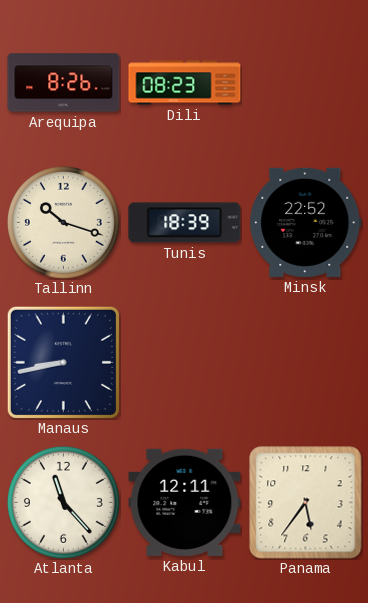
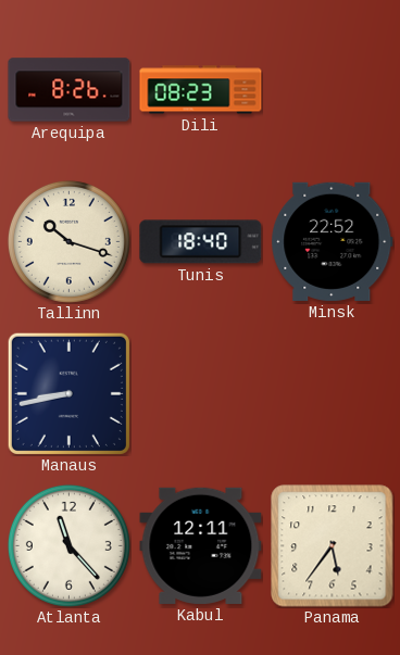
Tunis: 18:39 -> 18:40 (201, 242)
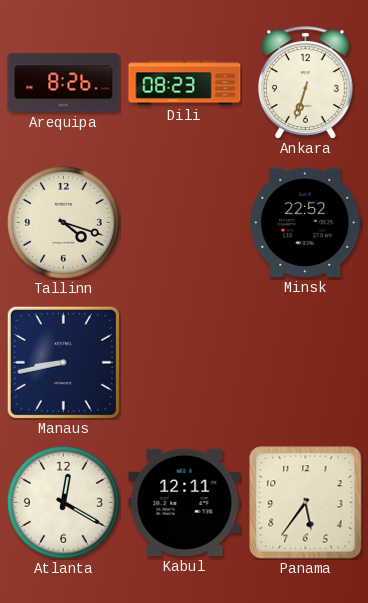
Ankara: none -> 6:33 (306, 83)
Tallinn: 10:18 -> 4:18 (63, 222)
Tunis: 18:40 -> none (201, 242)
Atlanta: 11:23 -> 12:20 (63, 502)
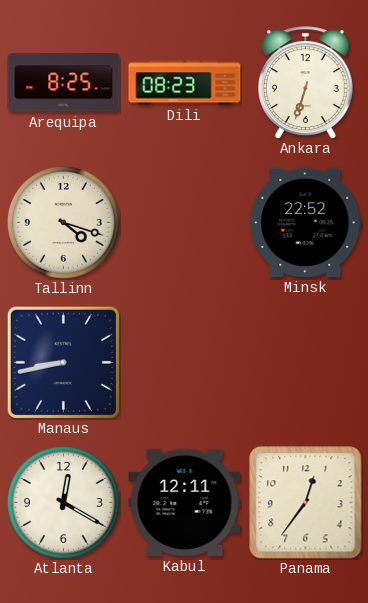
Arequipa: 8:26 -> 8:25 (64, 83)
Panama: 5:36 -> 12:36 (306, 503)
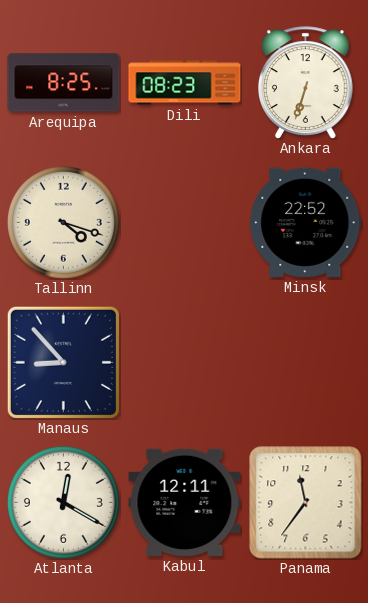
Manaus: 8:43 -> 8:53 (63, 362)
Panama: 12:36 -> 11:36 (306, 503)
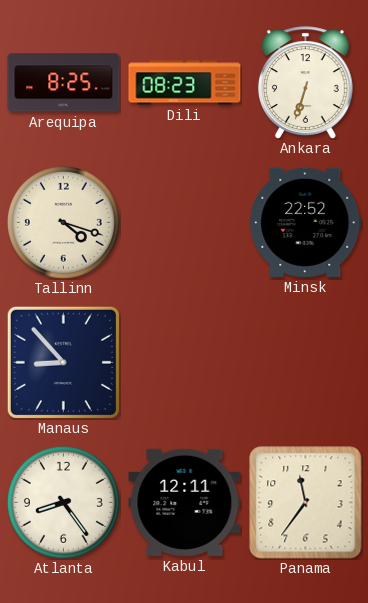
Atlanta: 12:20 -> 8:24 (63, 502)
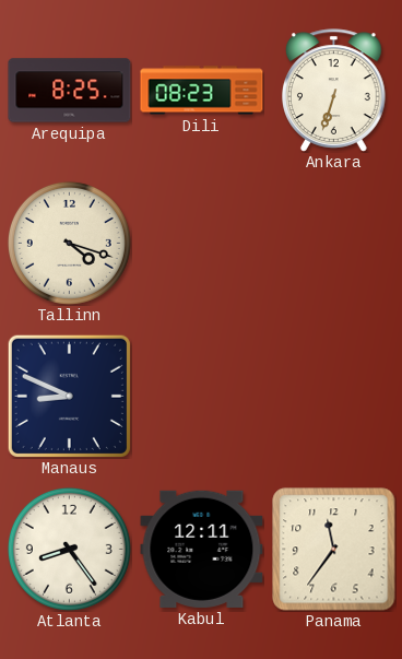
Minsk: 22:52 -> none (306, 222)
Manaus: 8:53 -> 8:49 (69, 396)
